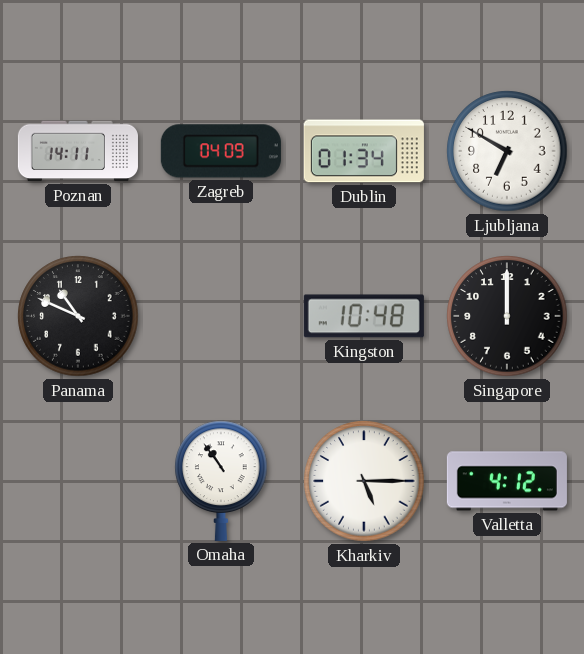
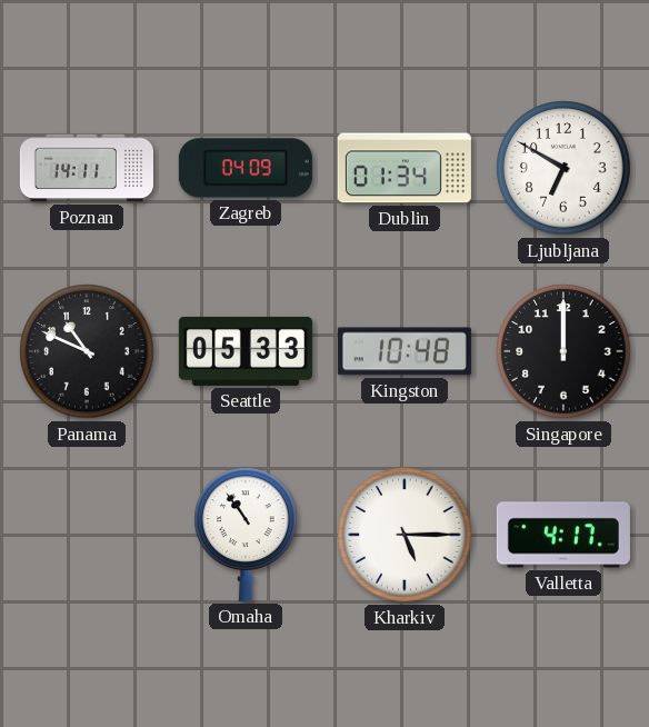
Seattle: none -> 05:33 (246, 351)
Valletta: 4:12 -> 4:17 (563, 535)
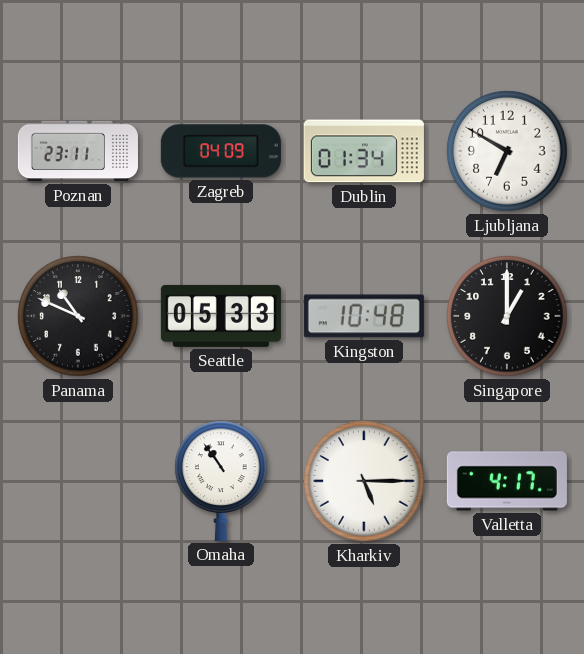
Poznan: 14:11 -> 23:11 (78, 151)
Singapore: 12:00 -> 1:00 (507, 316)
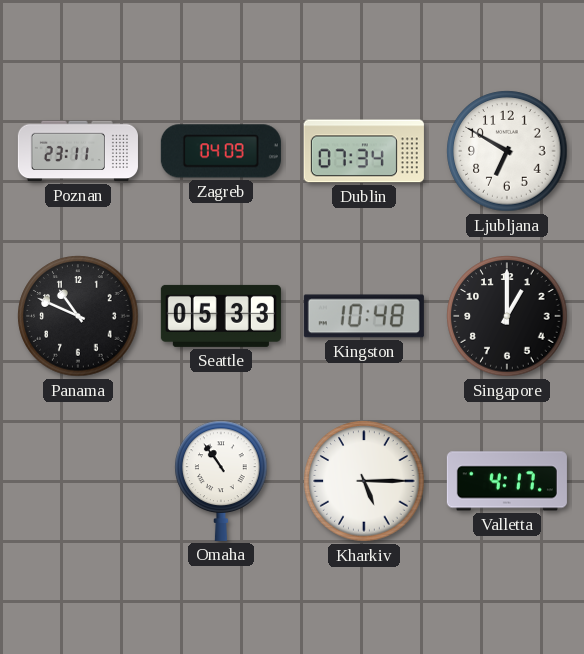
Dublin: 01:34 -> 07:34 (364, 151)
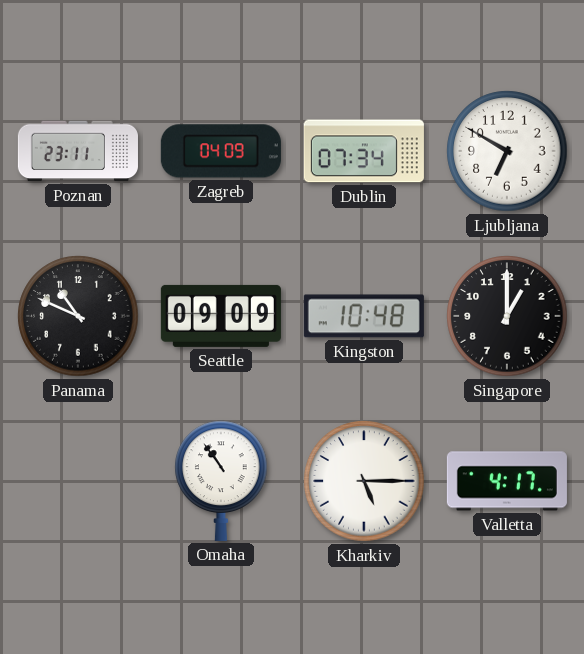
Seattle: 05:33 -> 09:09 (221, 316)
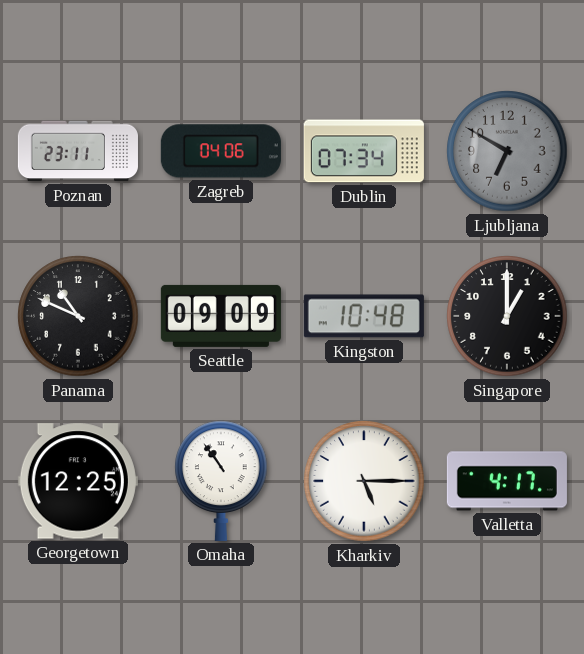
Zagreb: 04:09 -> 04:06 (221, 151)
Ljubljana dial: white -> grey (507, 151)
Georgetown: none -> 12:25 (78, 481)
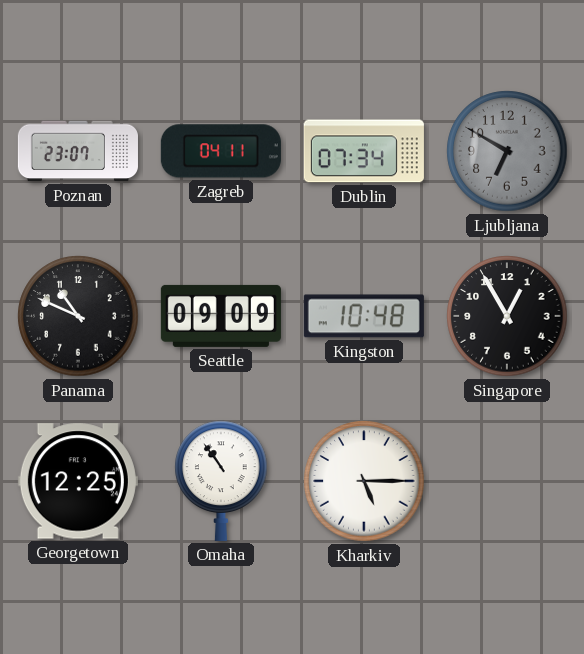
Poznan: 23:11 -> 23:07 (78, 151)
Zagreb: 04:06 -> 04:11 (221, 151)
Singapore: 1:00 -> 12:55 (507, 316)
Valletta: 4:17 -> none (507, 481)
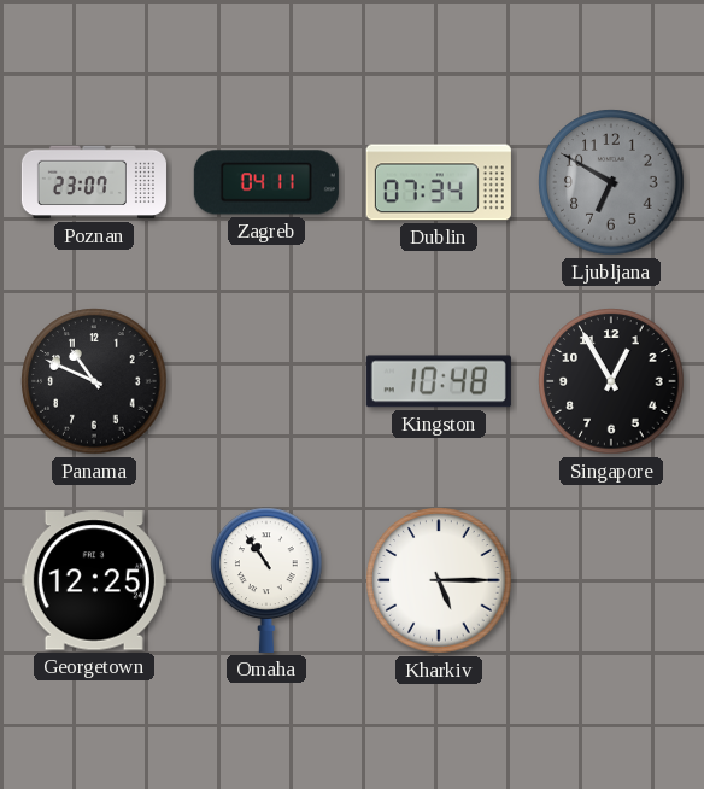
Seattle: 09:09 -> none (221, 316)
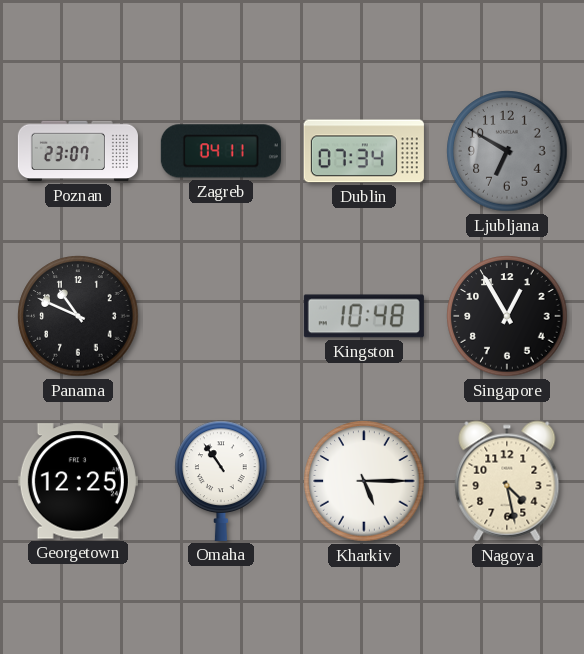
Nagoya: none -> 4:28 (507, 481)
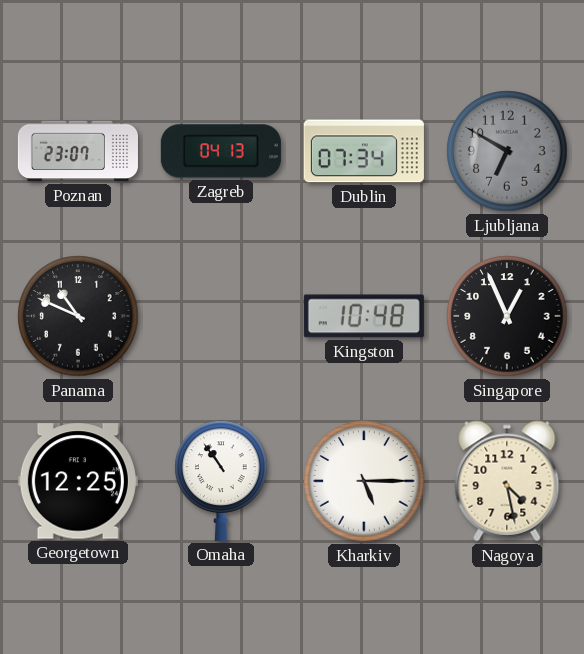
Zagreb: 04:11 -> 04:13 (221, 151)
Singapore: 12:55 -> 12:56 (507, 316)
